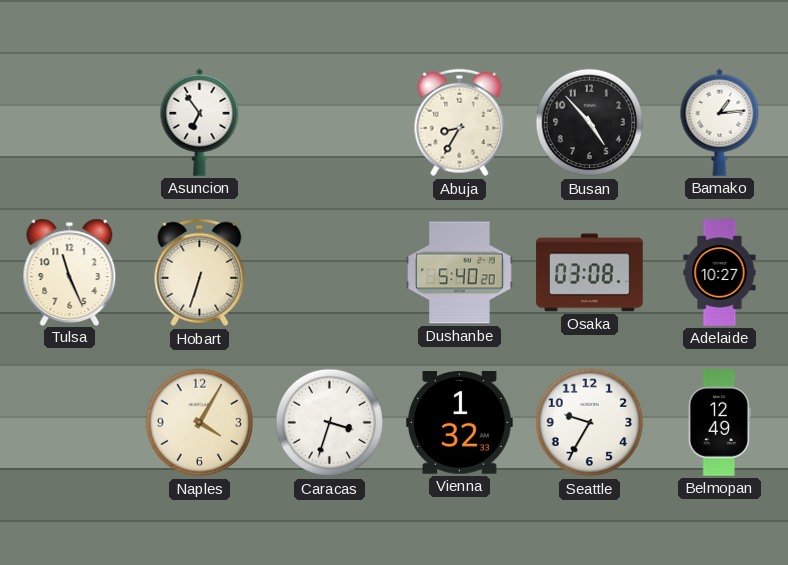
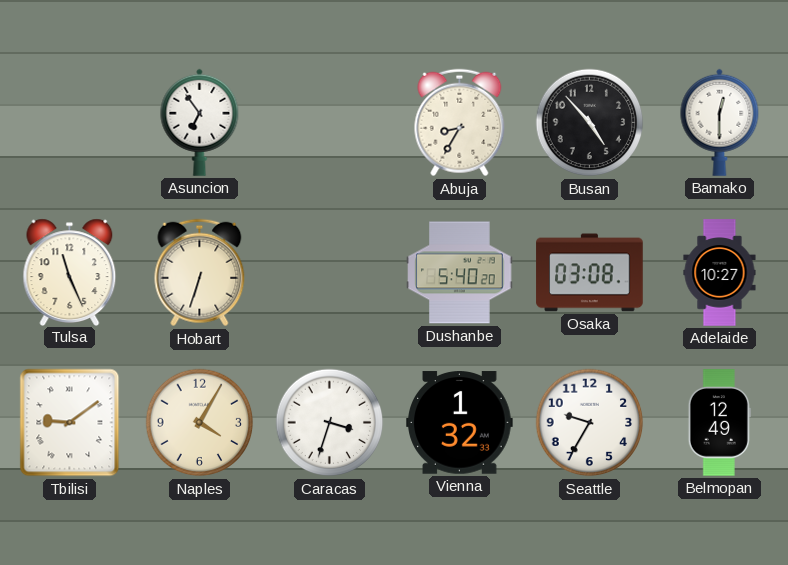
Bamako: 1:14 -> 12:30 (720, 122)
Tbilisi: none -> 9:09 (70, 423)
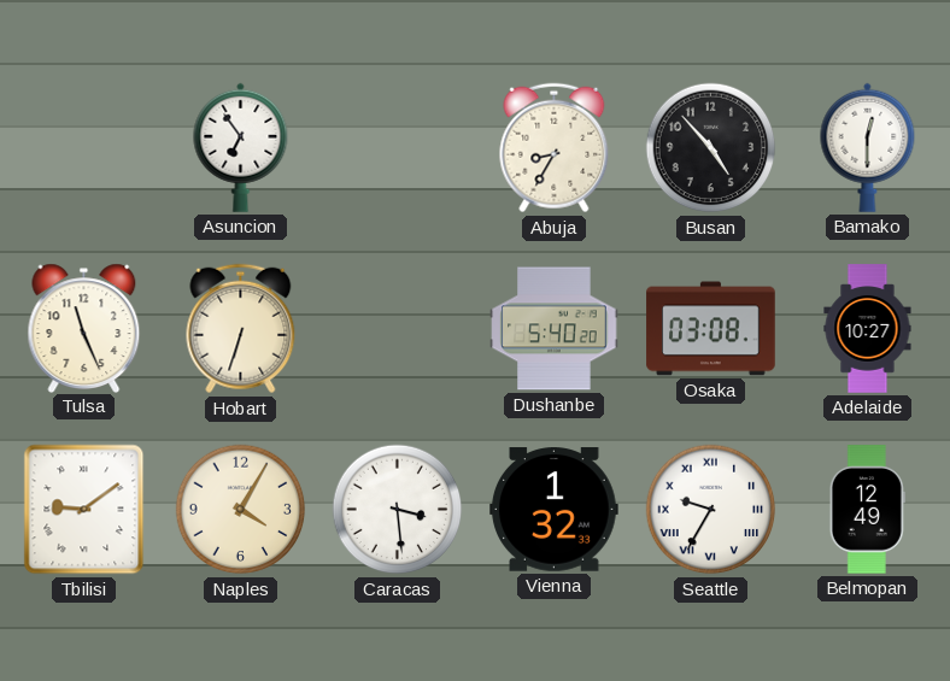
Caracas: 3:33 -> 3:29 (398, 510)
Seattle numerals: Arabic -> Roman (711, 510)
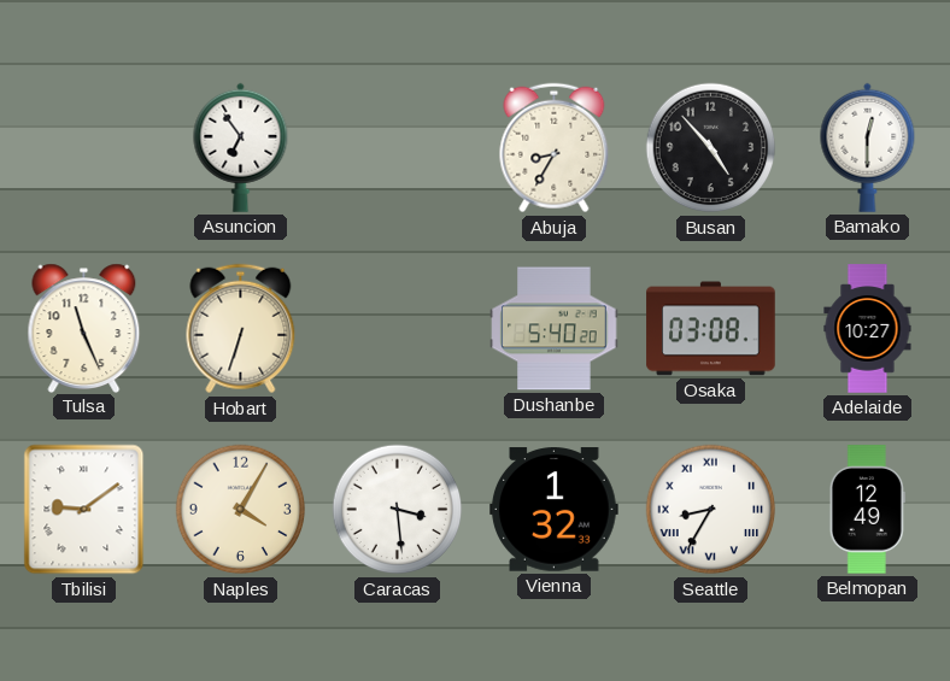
Seattle: 9:35 -> 8:35 (711, 510)
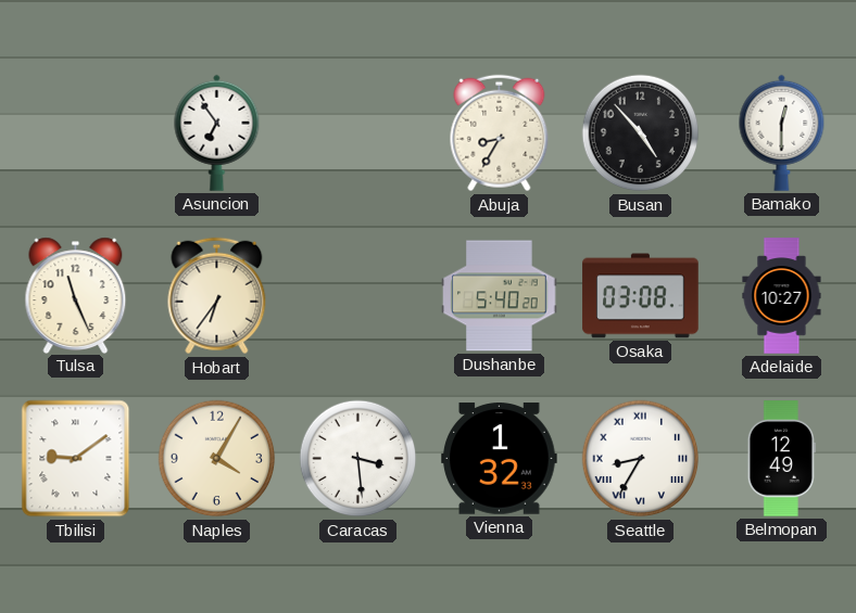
Hobart: 6:33 -> 6:36 (217, 296)
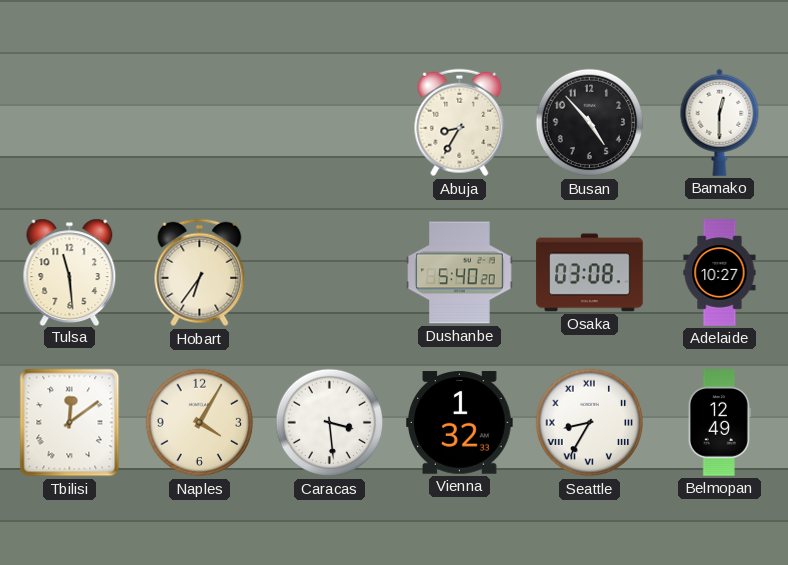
Asuncion: 6:54 -> none (217, 132)
Tulsa: 11:26 -> 11:29 (70, 272)
Tbilisi: 9:09 -> 12:09 (70, 423)
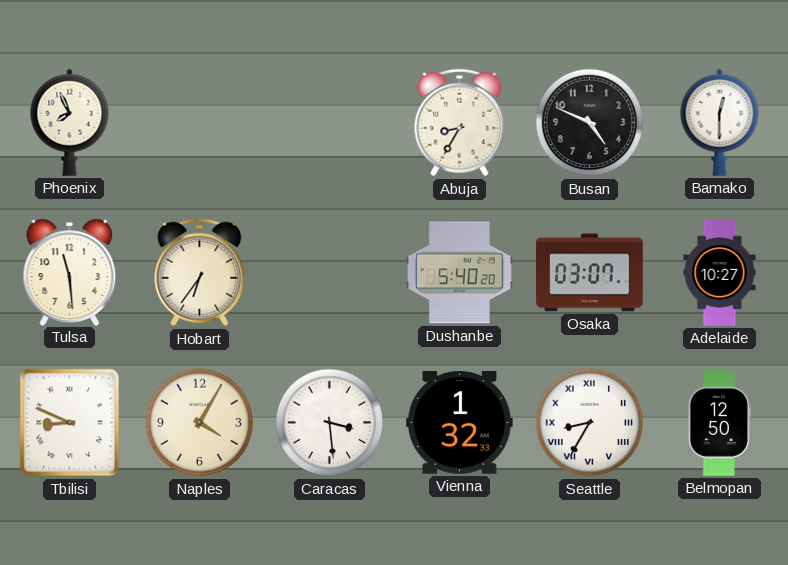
Phoenix: none -> 7:56 (70, 122)
Busan: 4:53 -> 4:49 (590, 123)
Osaka: 03:08 -> 03:07 (590, 273)
Tbilisi: 12:09 -> 8:49 (70, 423)
Belmopan: 12:49 -> 12:50 (719, 423)
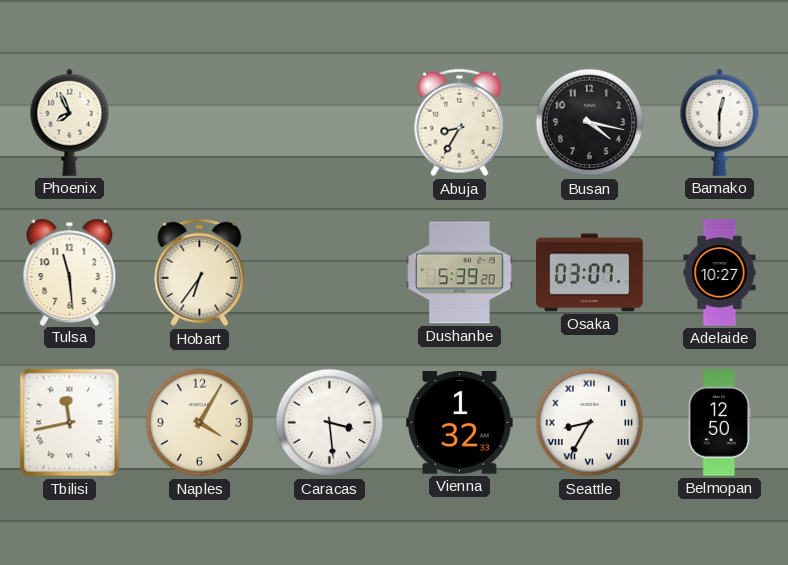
Busan: 4:49 -> 4:17 (590, 123)
Dushanbe: 5:40 -> 5:39 (460, 273)
Tbilisi: 8:49 -> 11:43 (70, 423)
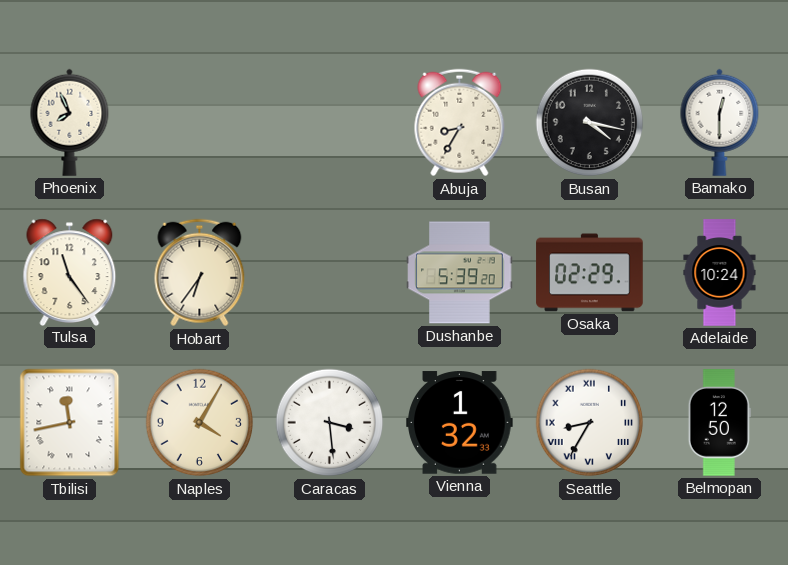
Tulsa: 11:29 -> 11:24 (70, 272)
Osaka: 03:07 -> 02:29 (590, 273)
Adelaide: 10:27 -> 10:24 (720, 273)
